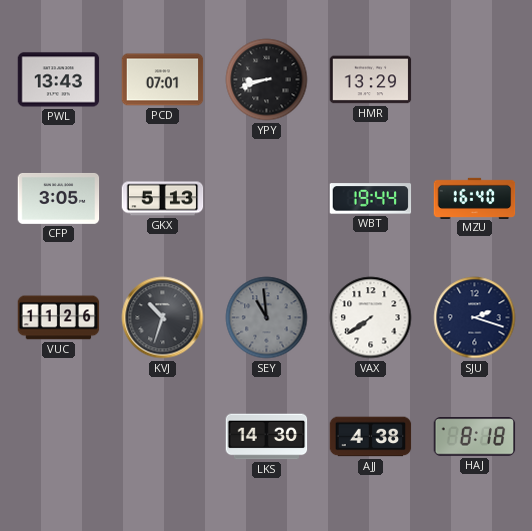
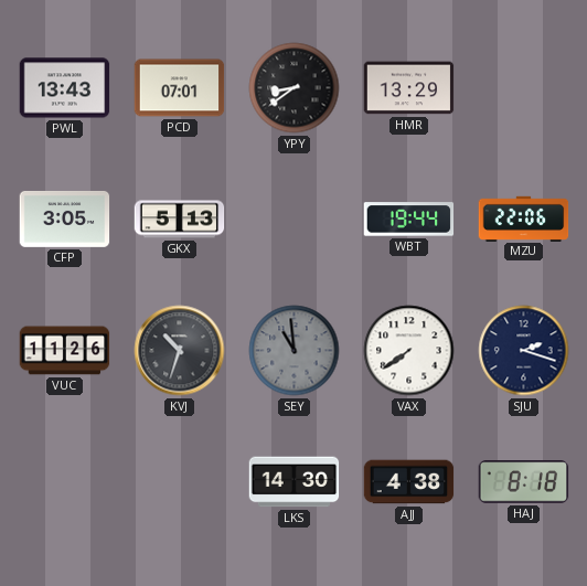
YPY: 8:42 -> 8:39 (295, 88)
MZU: 16:40 -> 22:06 (524, 219)
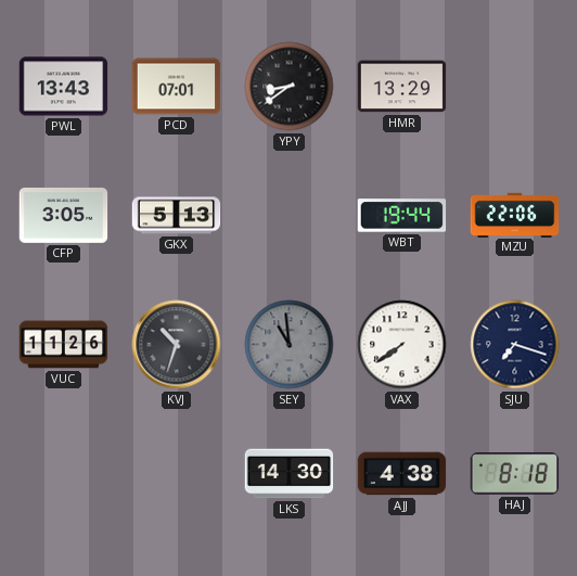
SJU: 2:18 -> 7:18 (515, 345)
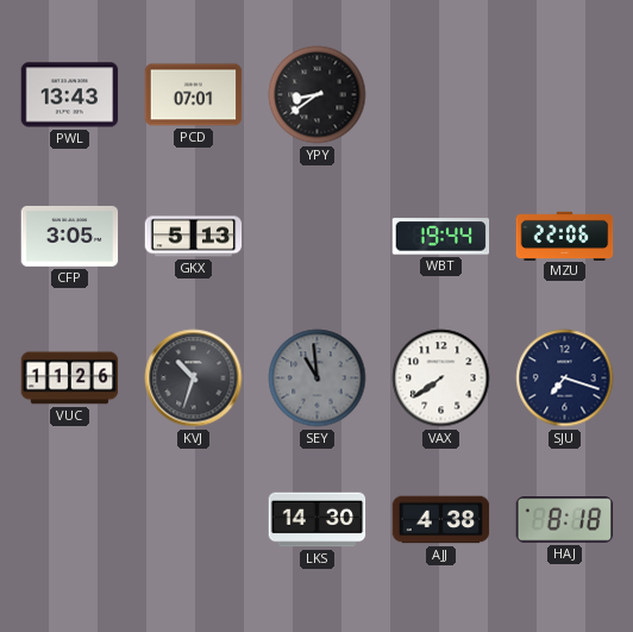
HMR: 13:29 -> none (402, 87)
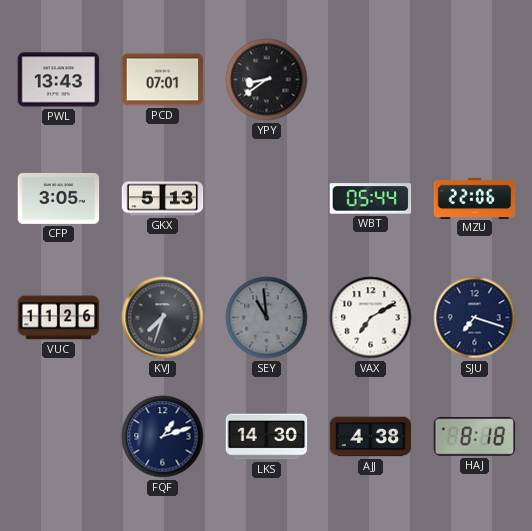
WBT: 19:44 -> 05:44 (371, 199)
KVJ: 10:33 -> 7:33 (163, 318)
VAX: 7:39 -> 7:10 (371, 318)
FQF: none -> 1:12 (163, 437)
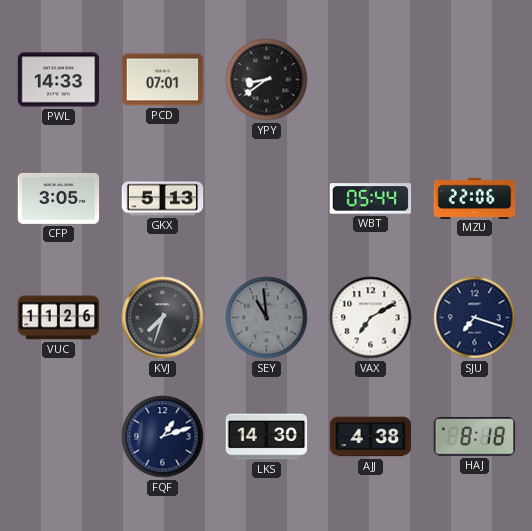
PWL: 13:43 -> 14:33 (59, 80)
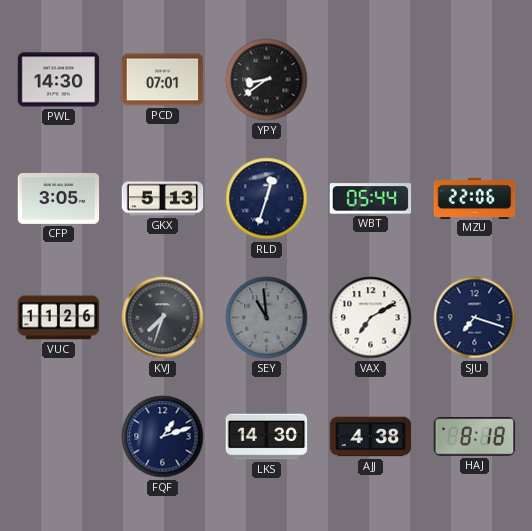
PWL: 14:33 -> 14:30 (59, 80)
RLD: none -> 12:33 (267, 199)
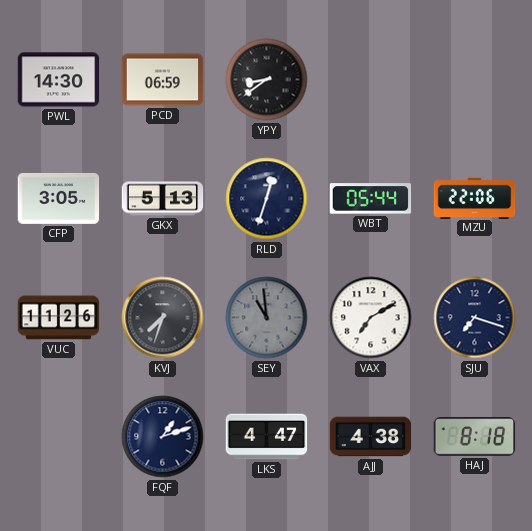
PCD: 07:01 -> 06:59 (163, 80)
LKS: 14:30 -> 4:47 (267, 437)
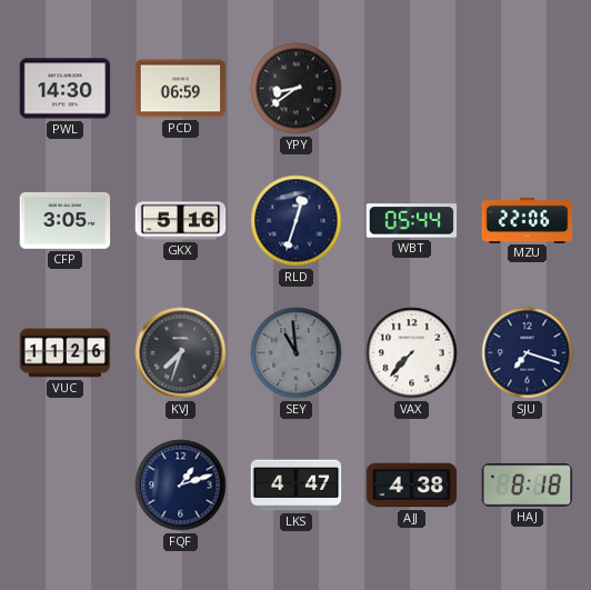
GKX: 5:13 -> 5:16 (181, 221)
VAX: 7:10 -> 7:37 (412, 353)
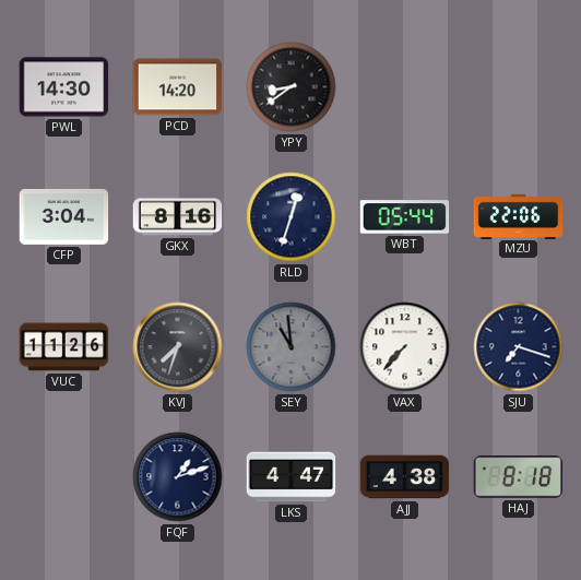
PCD: 06:59 -> 14:20 (178, 87)
CFP: 3:05 -> 3:04 (64, 216)
GKX: 5:16 -> 8:16 (178, 217)
